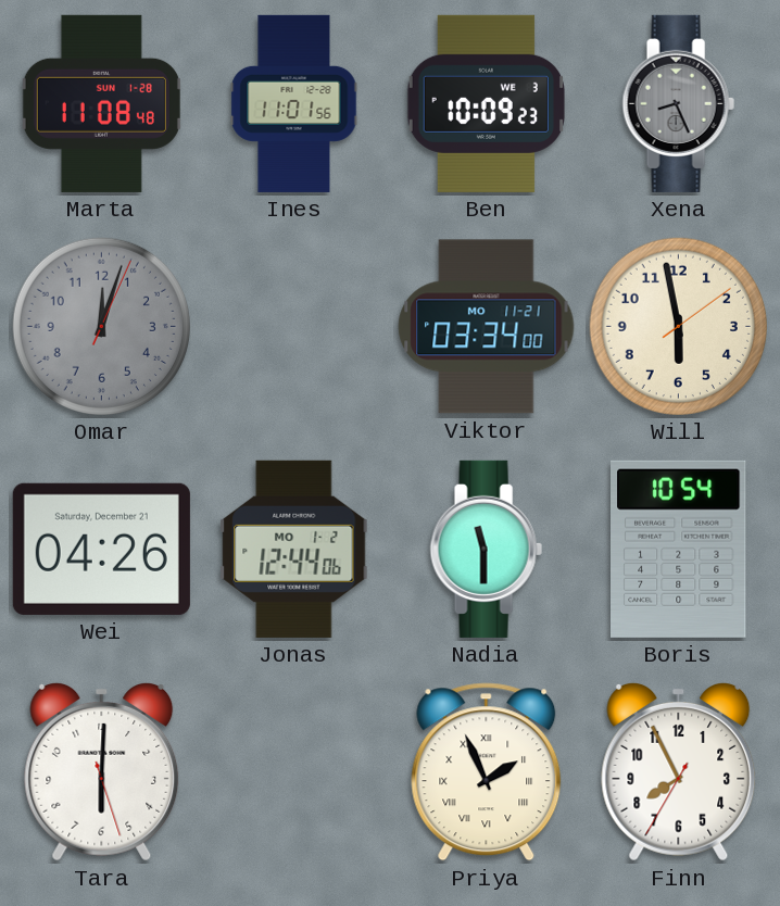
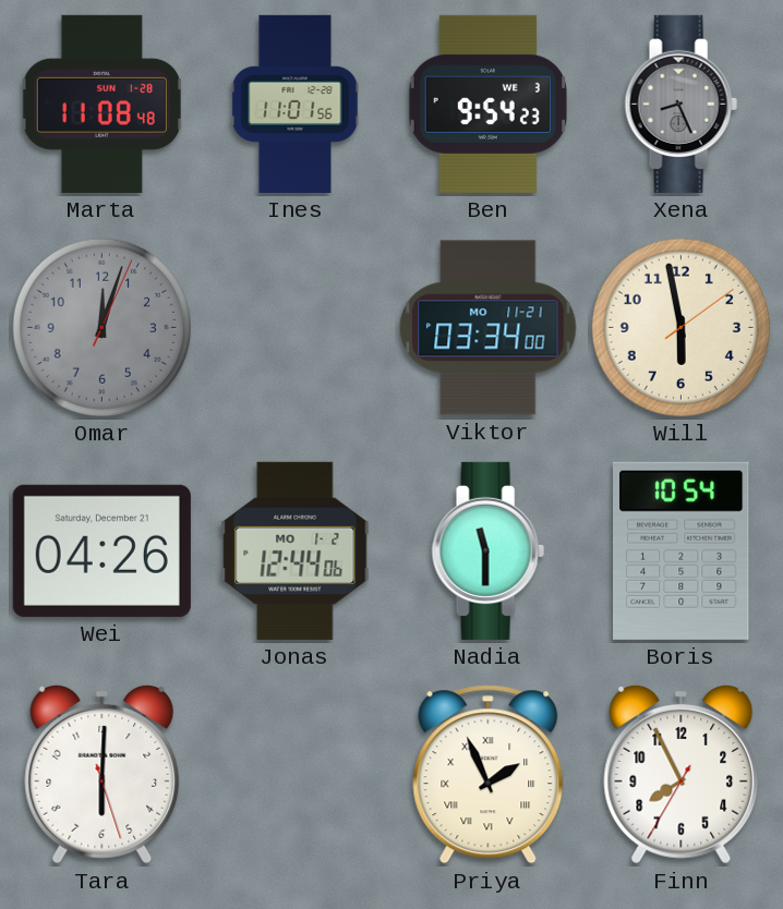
Ben: 10:09 -> 9:54 (487, 104)
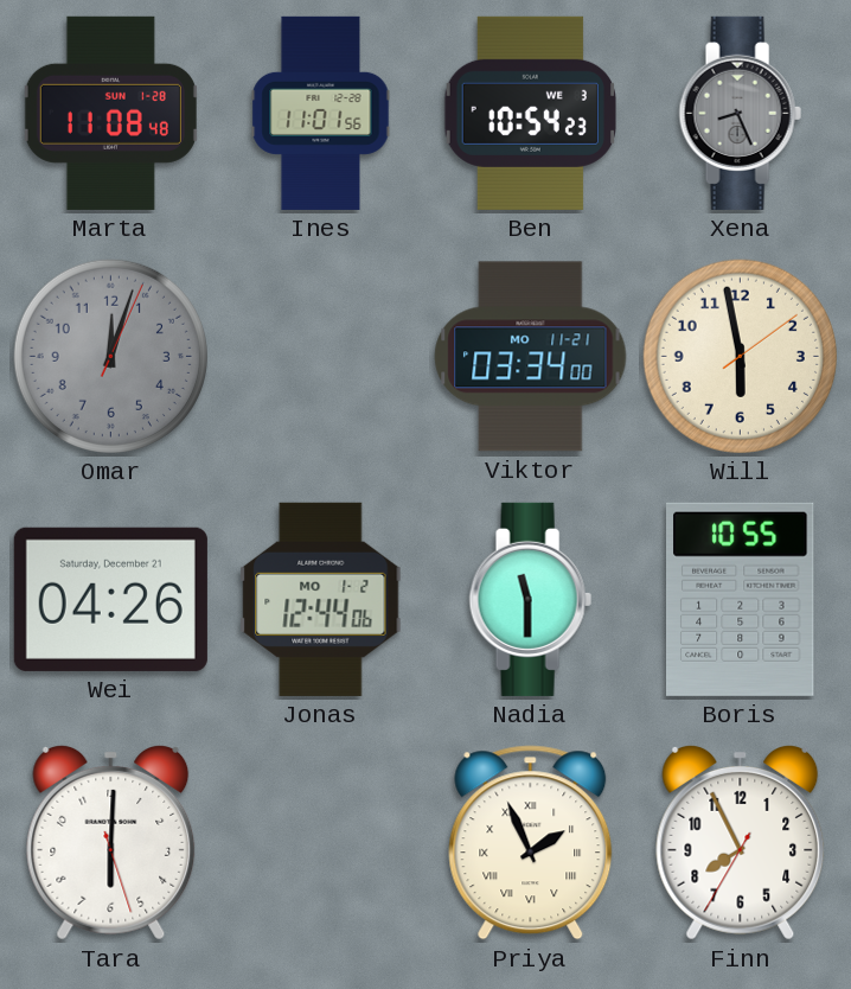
Ben: 9:54 -> 10:54 (530, 113)
Boris: 10:54 -> 10:55 (741, 599)
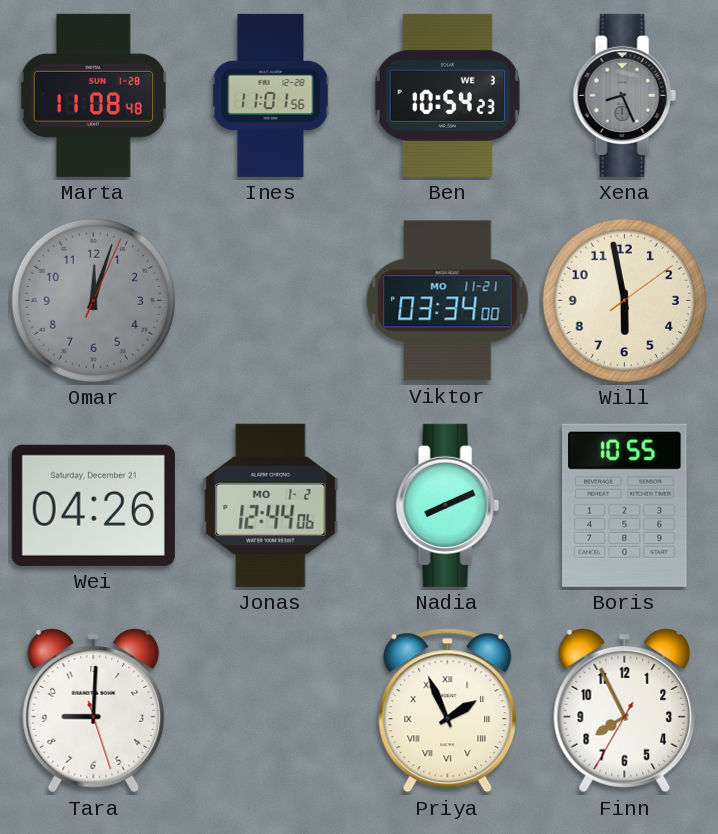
Nadia: 11:30 -> 8:11 (447, 505)
Tara: 6:00 -> 9:00 (94, 710)
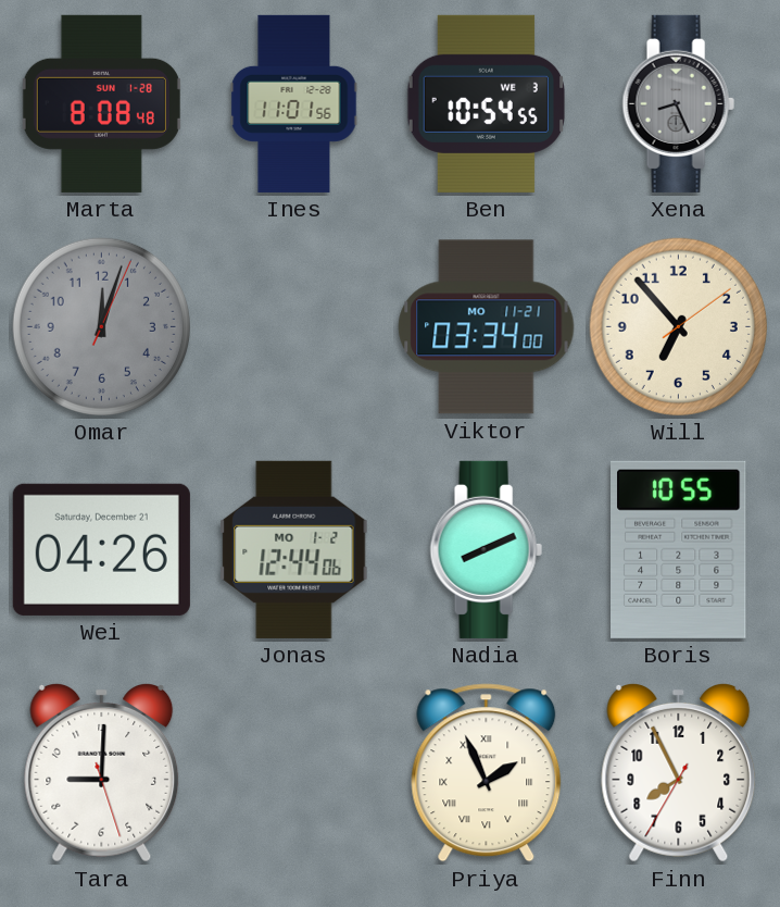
Marta: 11:08 -> 8:08 (101, 103)
Ben: 10:54:23 -> 10:54:55 (486, 103)
Will: 5:58 -> 6:53 (678, 326)
